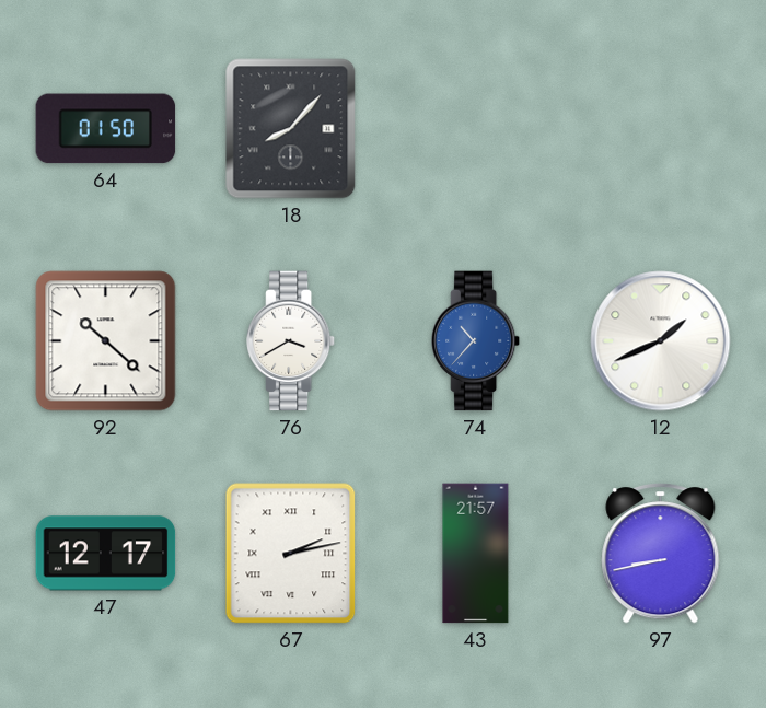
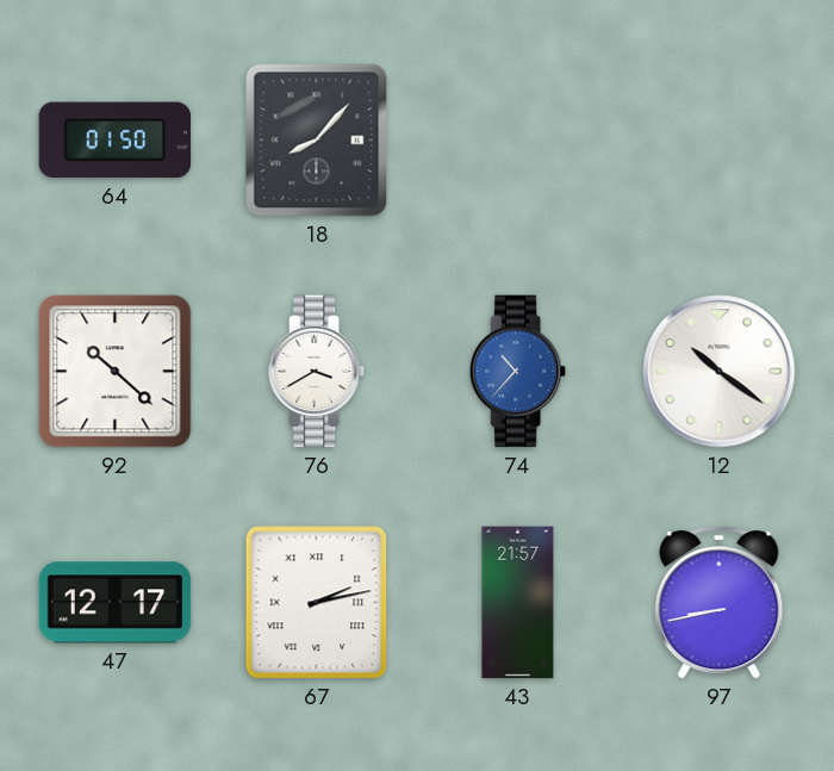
12: 1:41 -> 10:21 (720, 372)
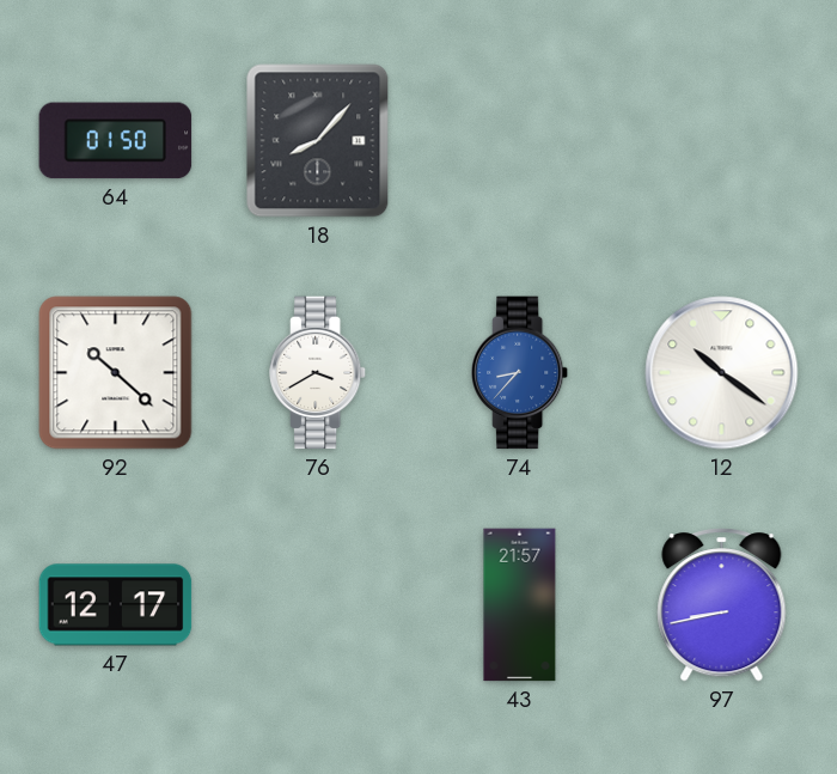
74: 10:37 -> 8:37 (521, 373)
67: 2:13 -> none (317, 603)
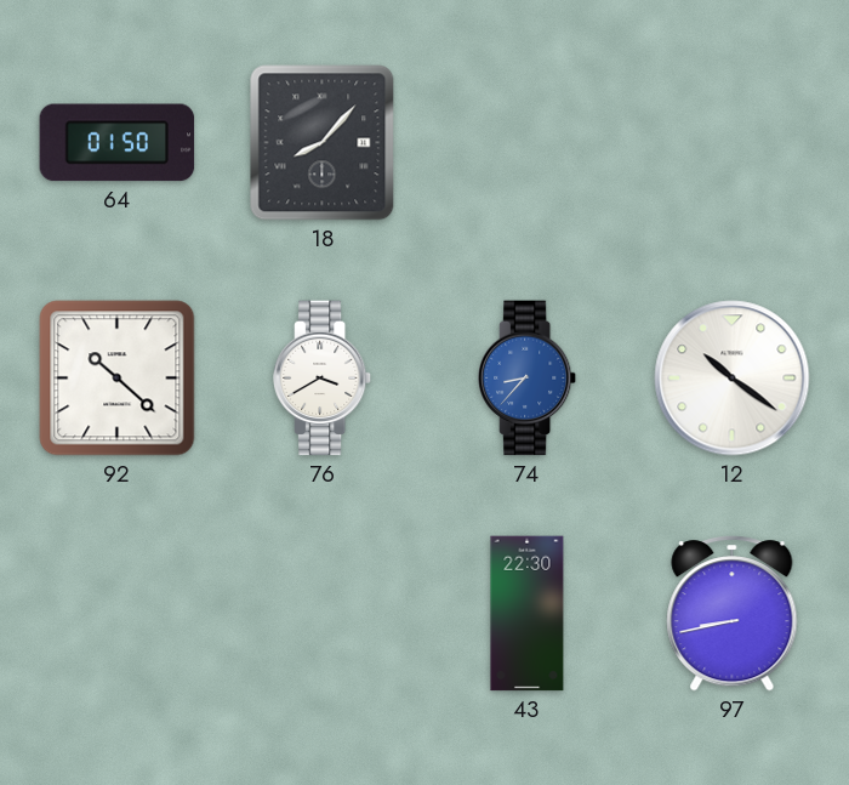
47: 12:17 -> none (116, 605)
43: 21:57 -> 22:30 (528, 614)
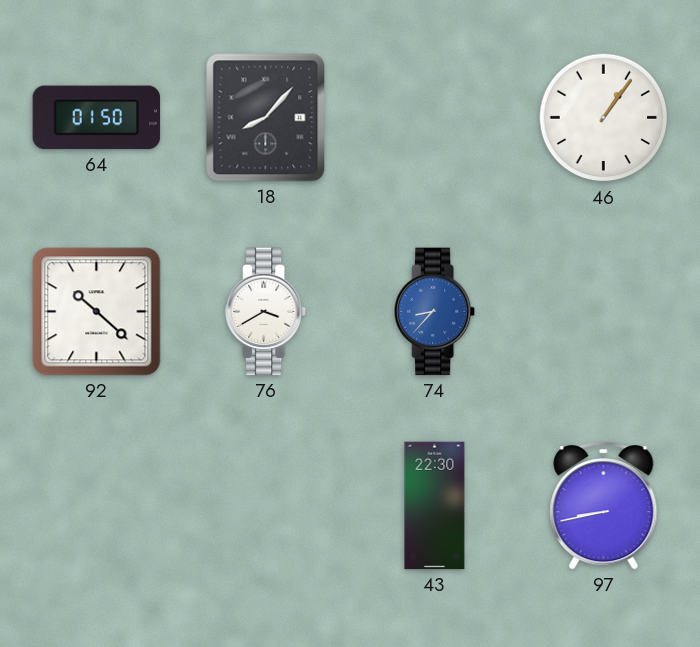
46: none -> 1:06 (604, 118)
12: 10:21 -> none (733, 379)
